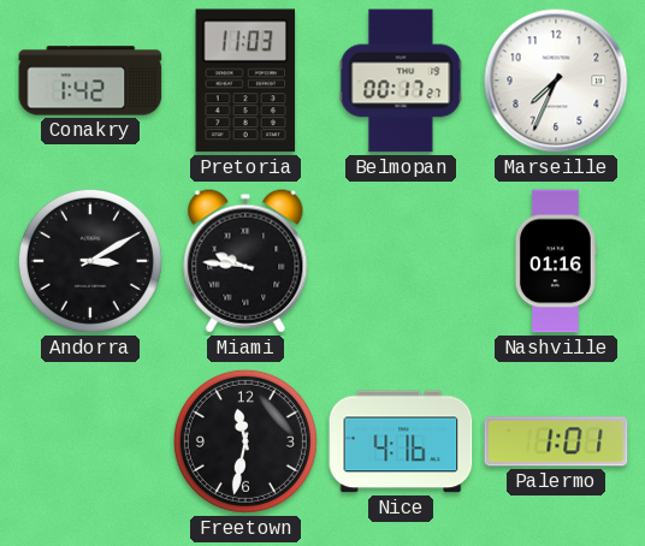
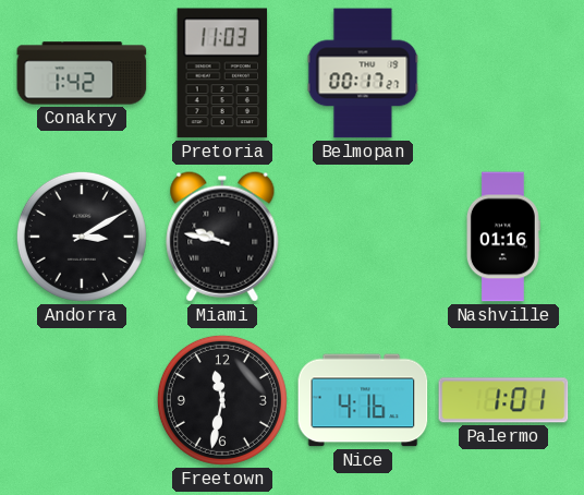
Marseille: 7:34 -> none (556, 81)
Miami: 9:46 -> 9:47 (222, 237)
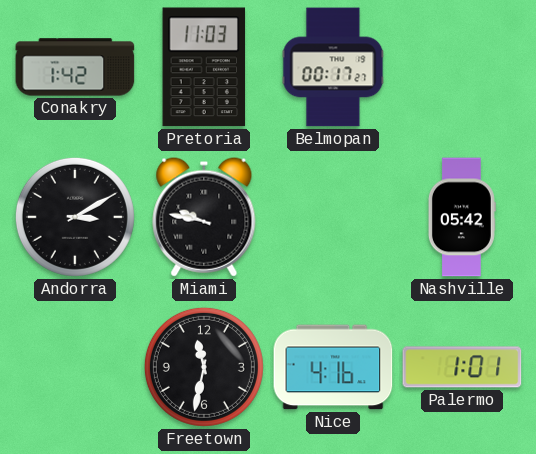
Nashville: 01:16 -> 05:42 (462, 217)
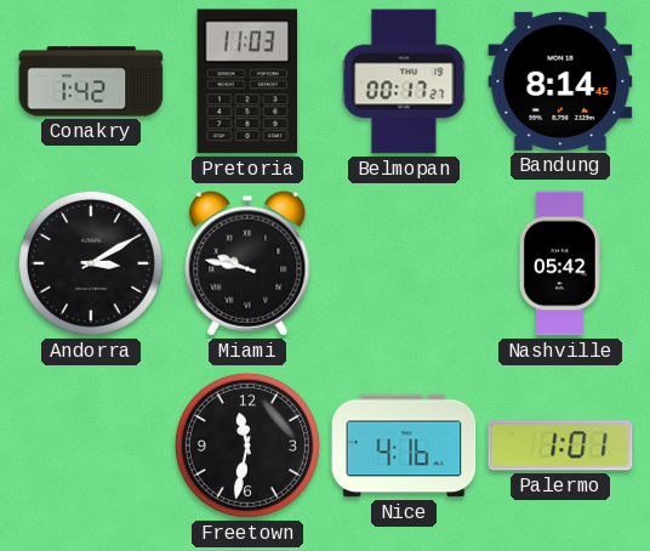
Bandung: none -> 8:14 (560, 81)
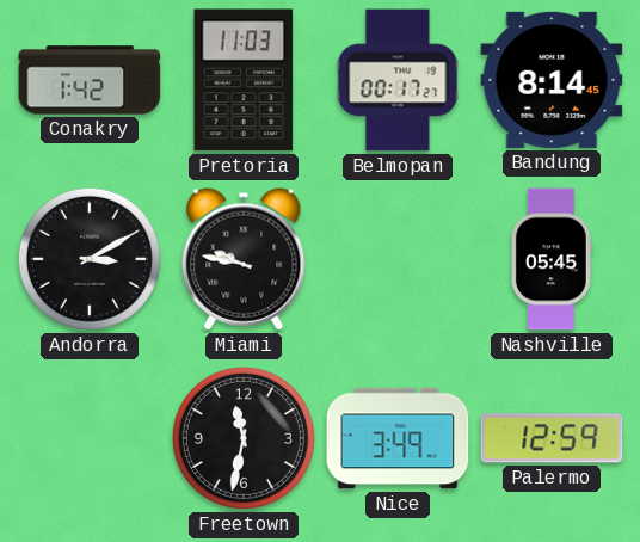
Nashville: 05:42 -> 05:45 (552, 259)
Nice: 4:16 -> 3:49 (398, 438)
Palermo: 1:01 -> 12:59 (552, 438)
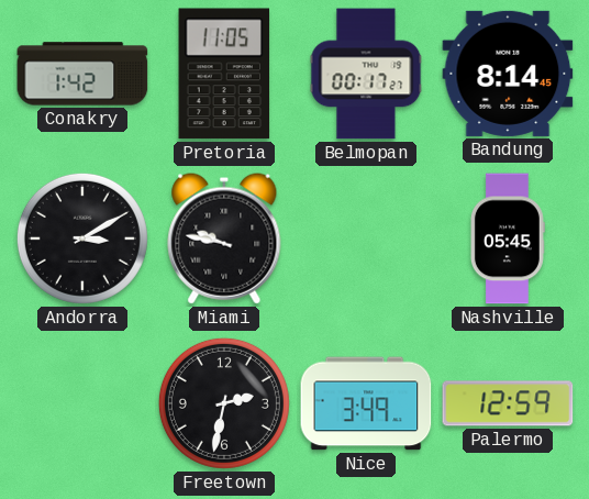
Pretoria: 11:03 -> 11:05 (224, 74)
Freetown: 11:32 -> 2:32 (224, 403)
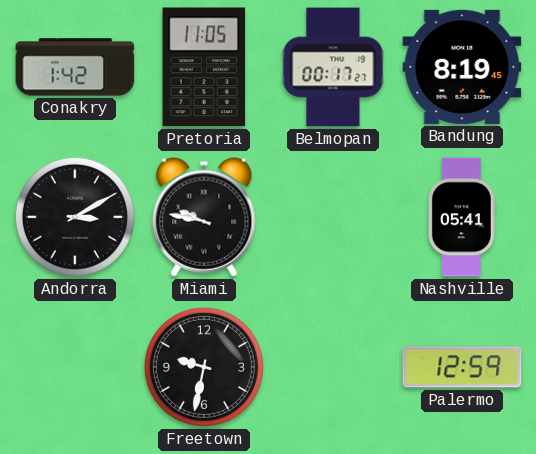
Bandung: 8:14 -> 8:19 (462, 67)
Nashville: 05:45 -> 05:41 (462, 217)
Freetown: 2:32 -> 9:32 (204, 367)
Nice: 3:49 -> none (366, 403)
